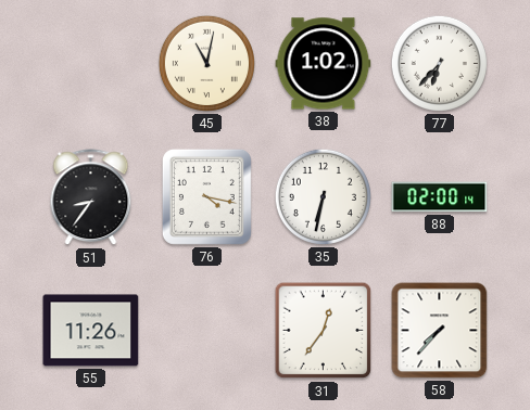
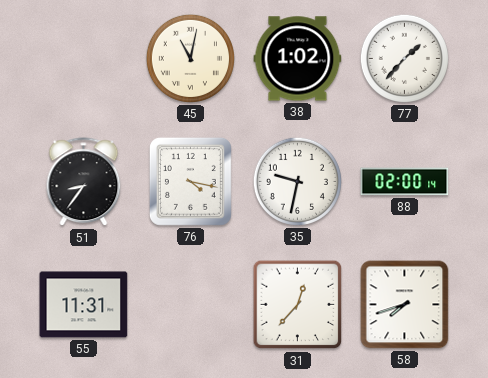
77: 6:37 -> 1:37 (404, 58)
35: 6:32 -> 9:32 (297, 181)
55: 11:26 -> 11:31 (84, 305)
31: 12:36 -> 12:37 (298, 305)
58: 7:37 -> 7:42 (405, 305)
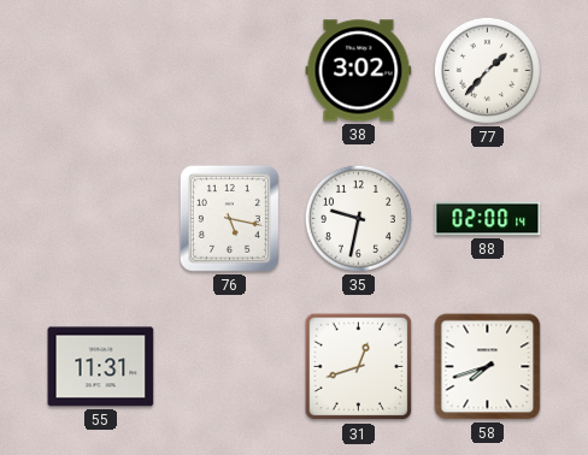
45: 11:02 -> none (190, 58)
38: 1:02 -> 3:02 (359, 71)
51: 8:36 -> none (84, 182)
76: 4:17 -> 5:17 (229, 218)
31: 12:37 -> 12:42 (359, 367)
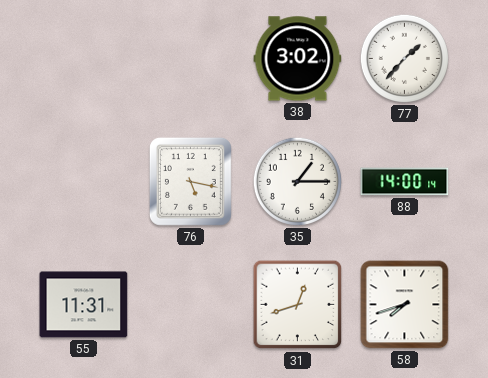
35: 9:32 -> 1:15 (297, 181)
88: 02:00 -> 14:00 (405, 182)
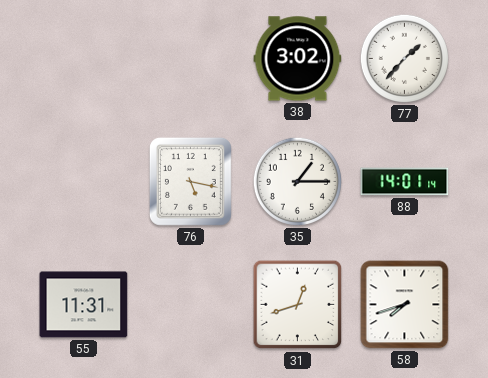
88: 14:00 -> 14:01 (405, 182)
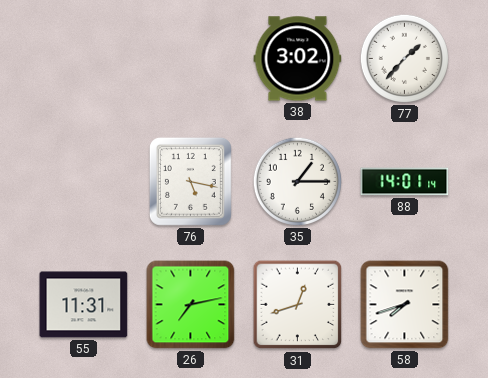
26: none -> 7:13 (191, 305)
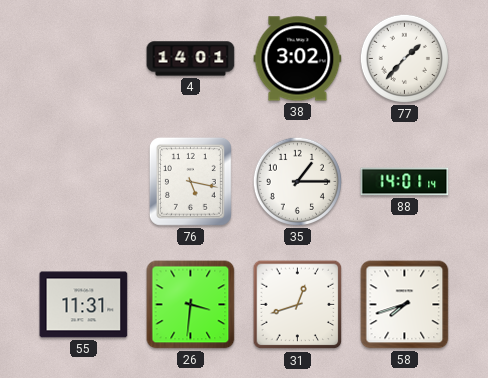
4: none -> 14:01 (191, 59)
26: 7:13 -> 3:31 (191, 305)
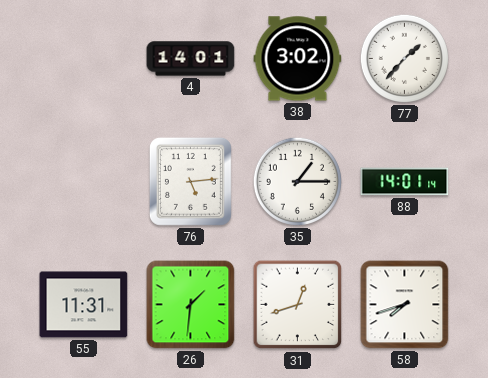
76: 5:17 -> 5:14 (190, 181)
26: 3:31 -> 1:31 (191, 305)
